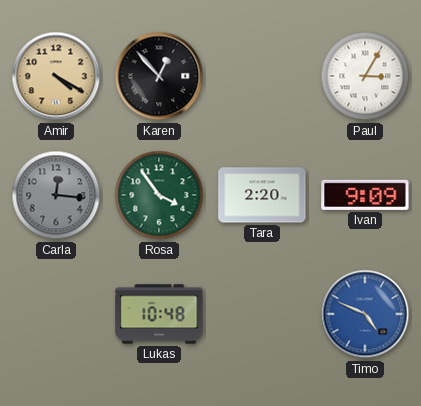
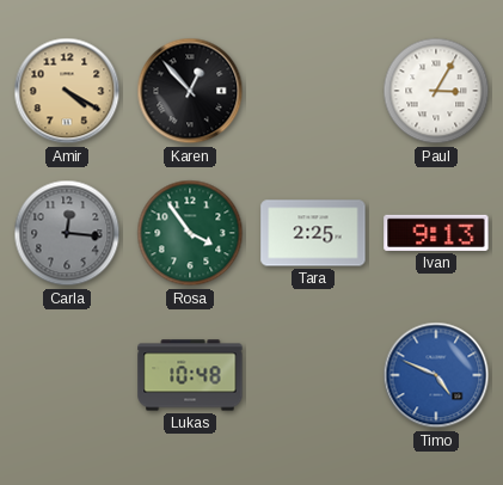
Tara: 2:20 -> 2:25 (313, 233)
Ivan: 9:09 -> 9:13 (436, 233)
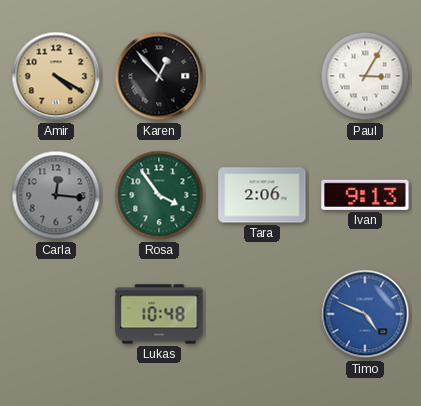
Tara: 2:25 -> 2:06 (262, 195)
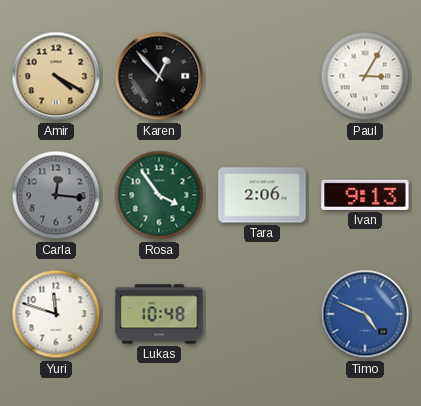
Yuri: none -> 11:48 (56, 314)
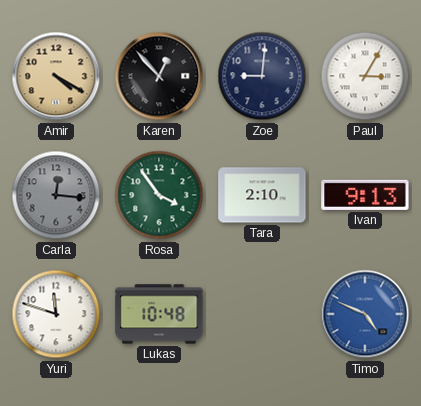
Zoe: none -> 9:01 (262, 76)
Tara: 2:06 -> 2:10 (262, 195)
